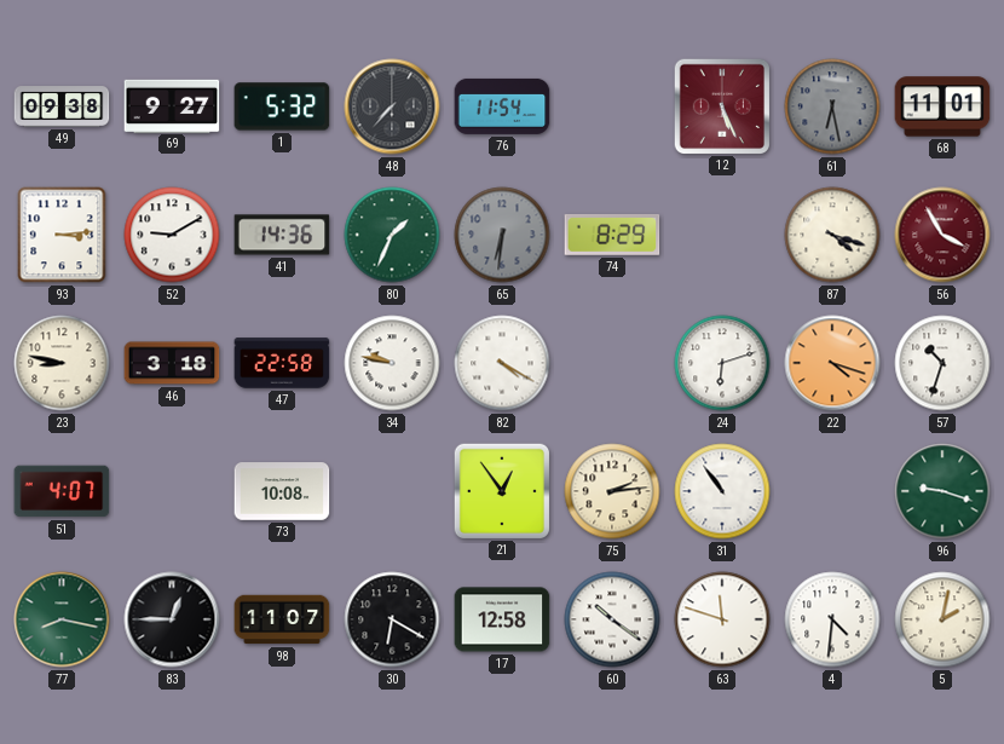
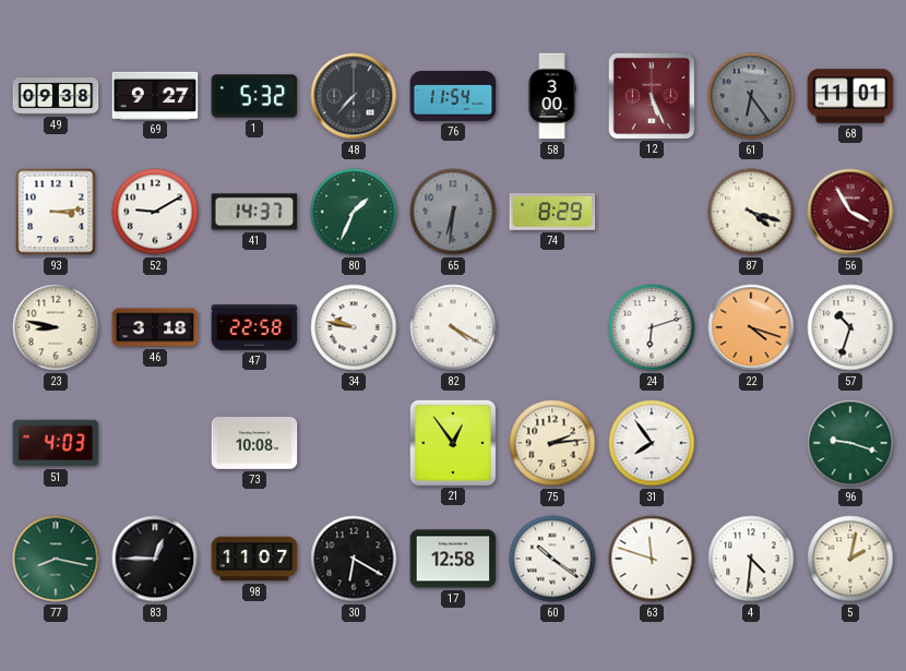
58: none -> 3:00 (552, 96)
61: 6:28 -> 6:24 (751, 96)
41: 14:36 -> 14:37 (254, 212)
51: 4:07 -> 4:03 (56, 443)
31: 10:54 -> 7:54 (652, 443)
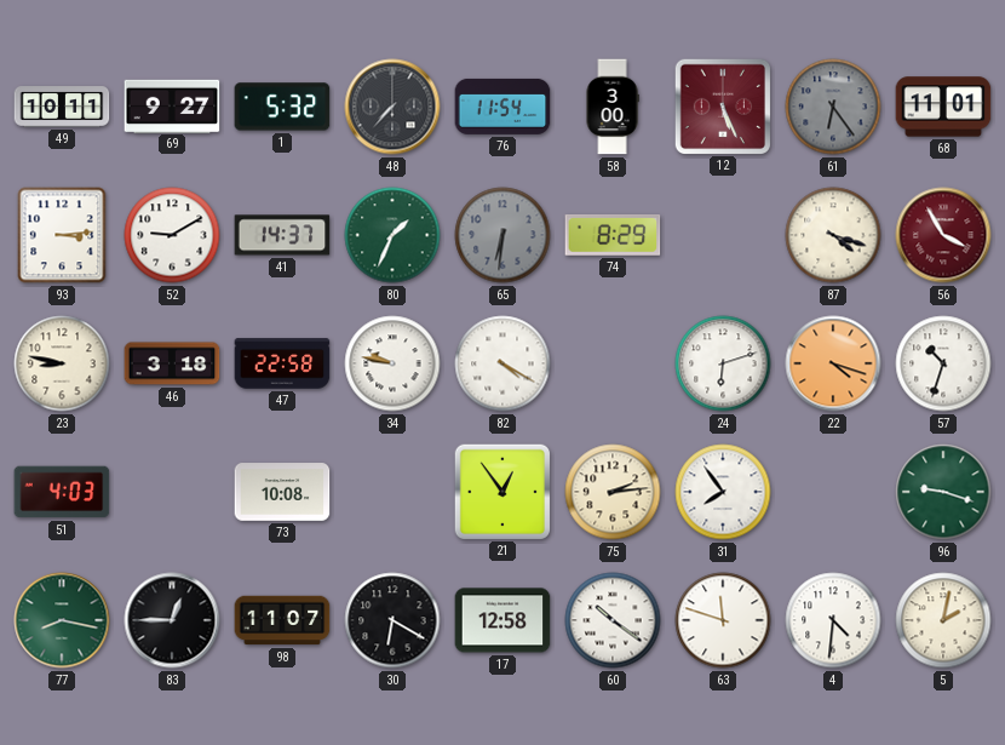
49: 09:38 -> 10:11 (62, 107)
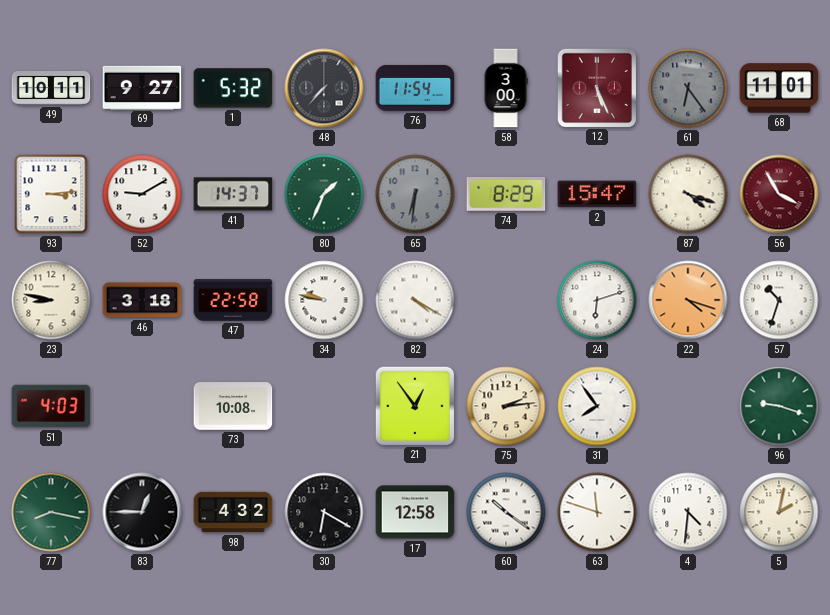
2: none -> 15:47 (597, 194)
98: 11:07 -> 4:32 (233, 512)
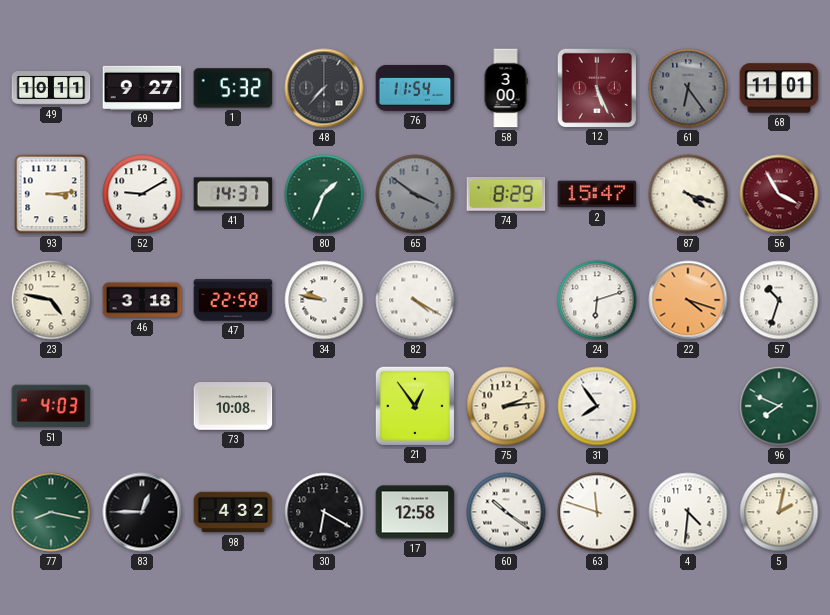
65: 6:31 -> 3:51 (415, 194)
23: 8:47 -> 4:47 (51, 300)
96: 9:18 -> 7:49 (779, 406)
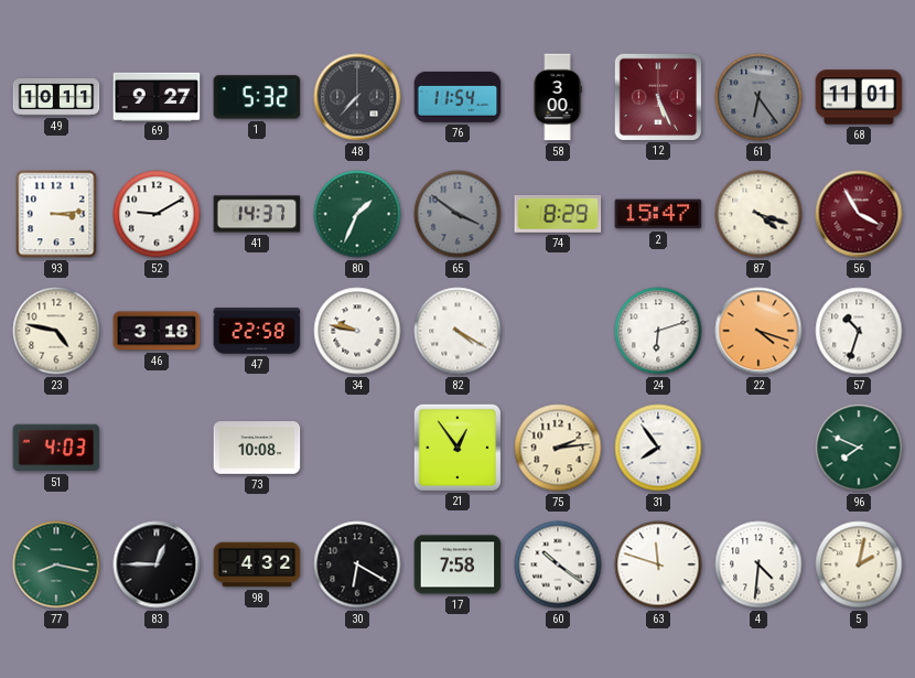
17: 12:58 -> 7:58 (457, 564)
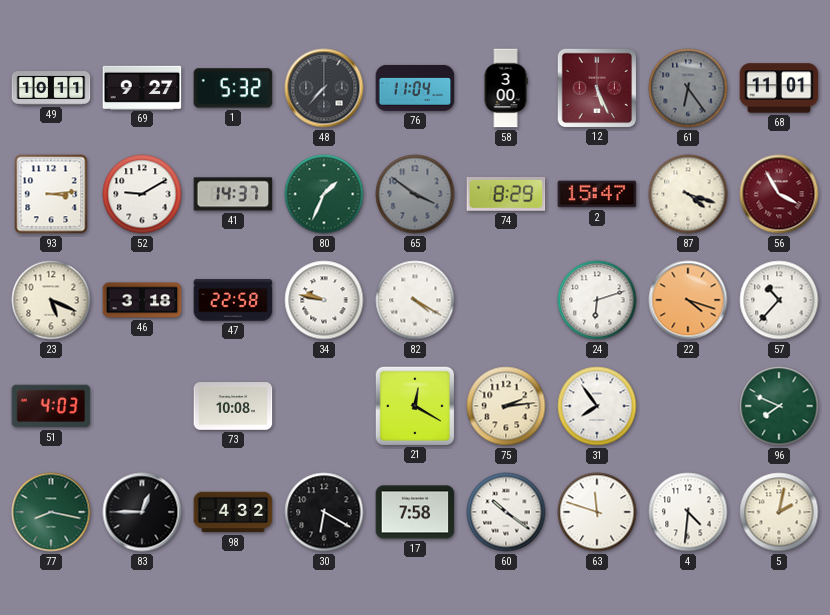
76: 11:54 -> 11:04 (415, 88)
23: 4:47 -> 5:19 (51, 300)
57: 10:33 -> 10:37 (779, 300)
21: 12:54 -> 12:20 (414, 405)
